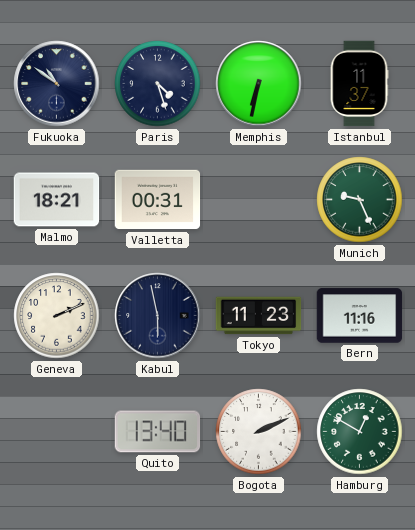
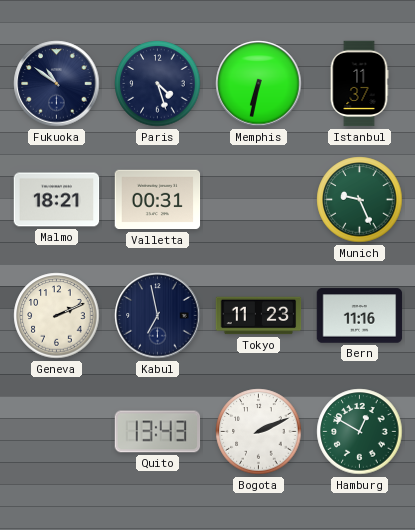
Kabul: 5:58 -> 6:58 (158, 316)
Quito: 13:40 -> 13:43 (158, 432)
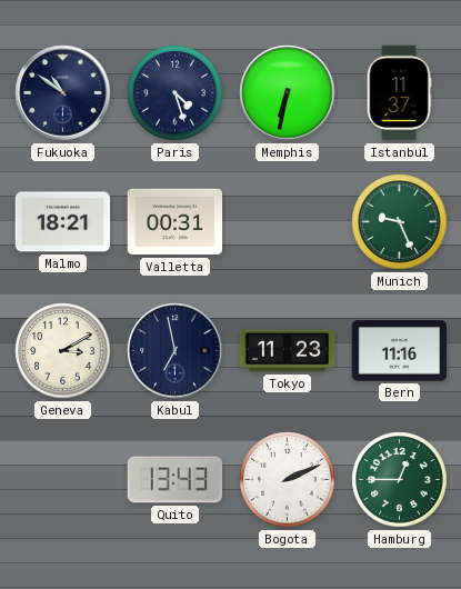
Geneva: 2:11 -> 3:10 (63, 351)
Hamburg: 12:50 -> 12:45 (400, 480)
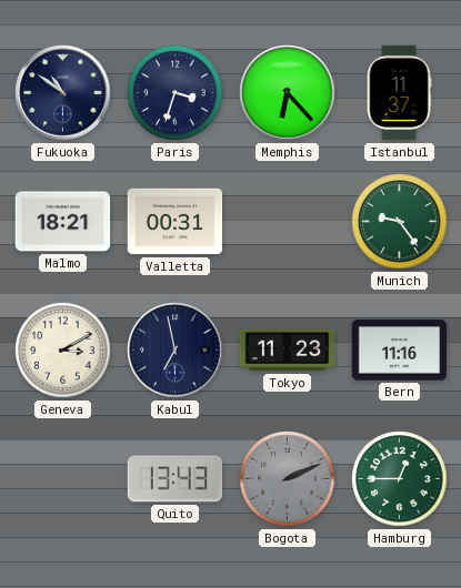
Paris: 4:27 -> 3:33 (176, 93)
Memphis: 6:32 -> 6:23 (288, 93)
Munich: 9:26 -> 9:24 (400, 222)
Bogota dial: white -> grey (288, 479)
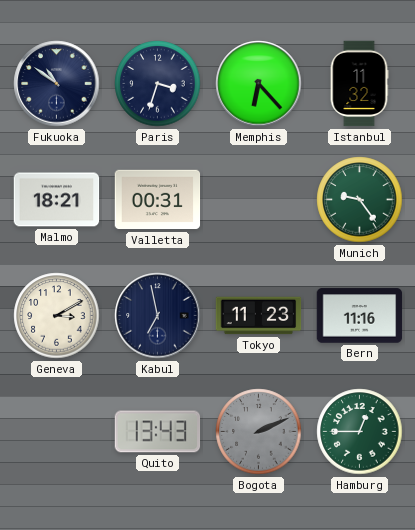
Istanbul: 11:37 -> 11:32 (359, 84)
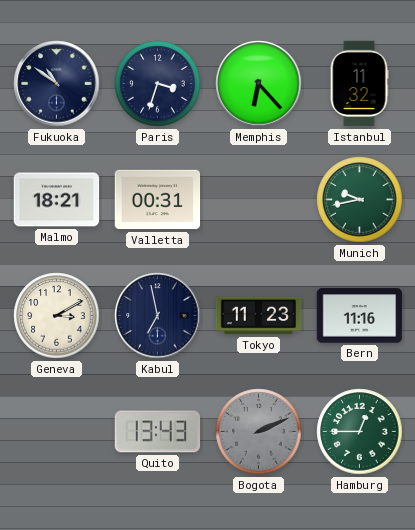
Munich: 9:24 -> 9:43 (360, 200)
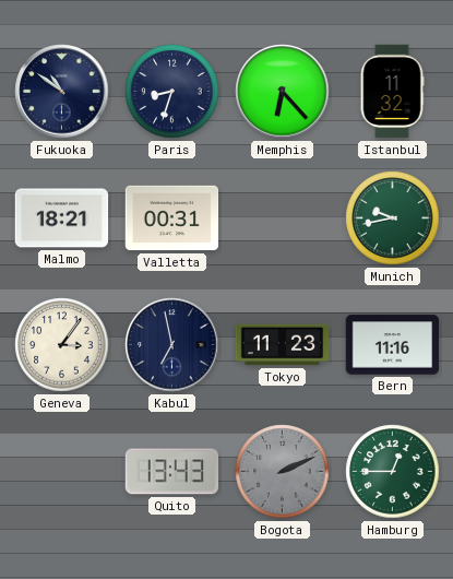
Paris: 3:33 -> 8:33 (172, 92)
Geneva: 3:10 -> 3:06 (62, 345)
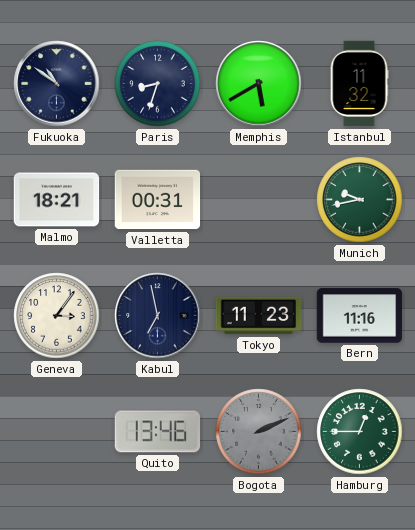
Memphis: 6:23 -> 5:40 (259, 84)
Quito: 13:43 -> 13:46 (158, 432)
